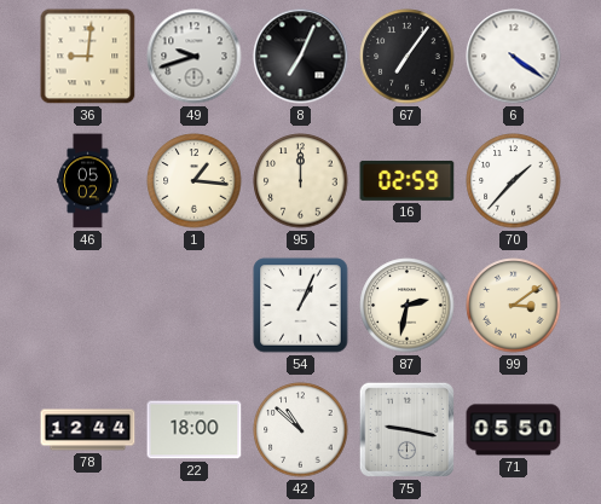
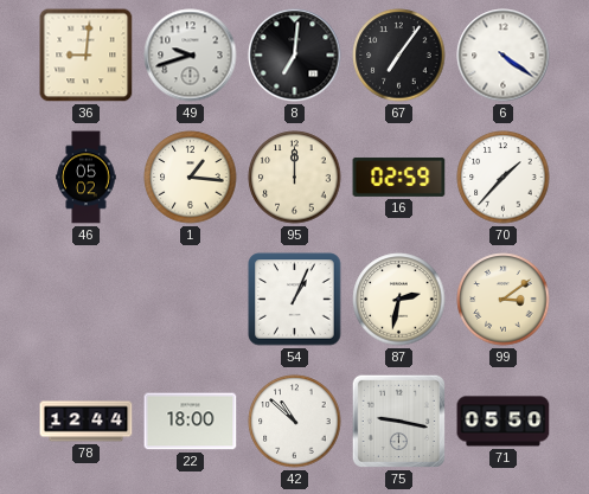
8: 7:04 -> 7:01 (295, 56)
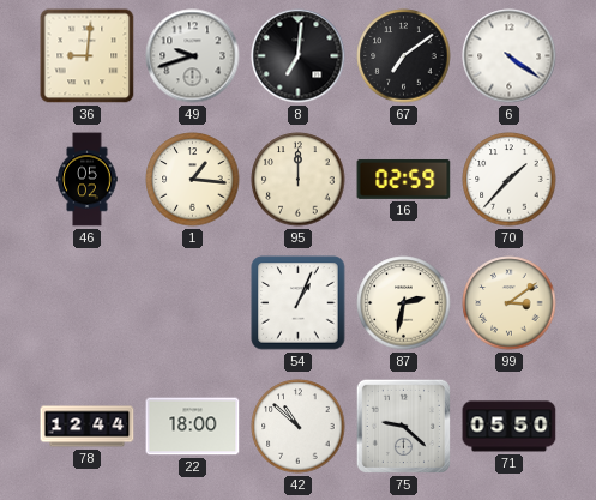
67: 7:06 -> 7:09 (404, 56)
75: 9:17 -> 9:22 (403, 426)
